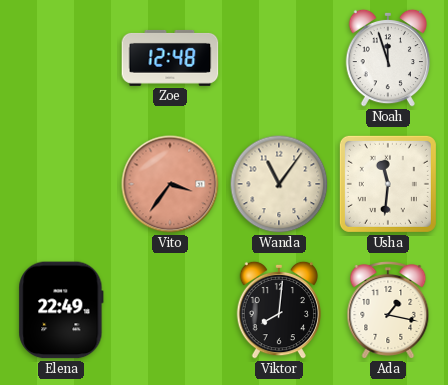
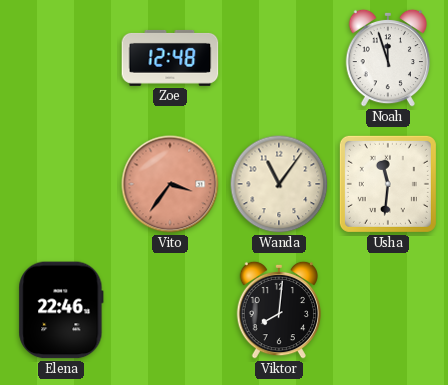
Elena: 22:49 -> 22:46 (61, 310)
Ada: 1:17 -> none (388, 311)
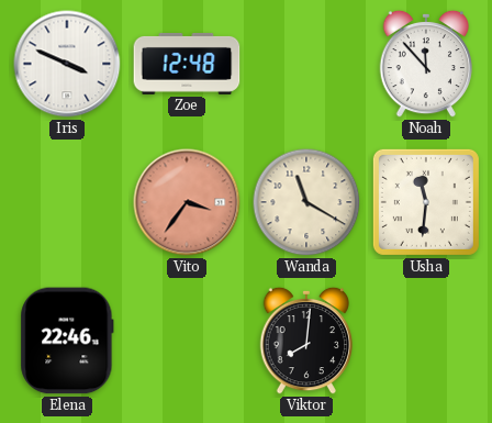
Iris: none -> 3:49 (67, 64)
Noah: 11:57 -> 11:53 (425, 64)
Wanda: 11:06 -> 11:20 (306, 202)
